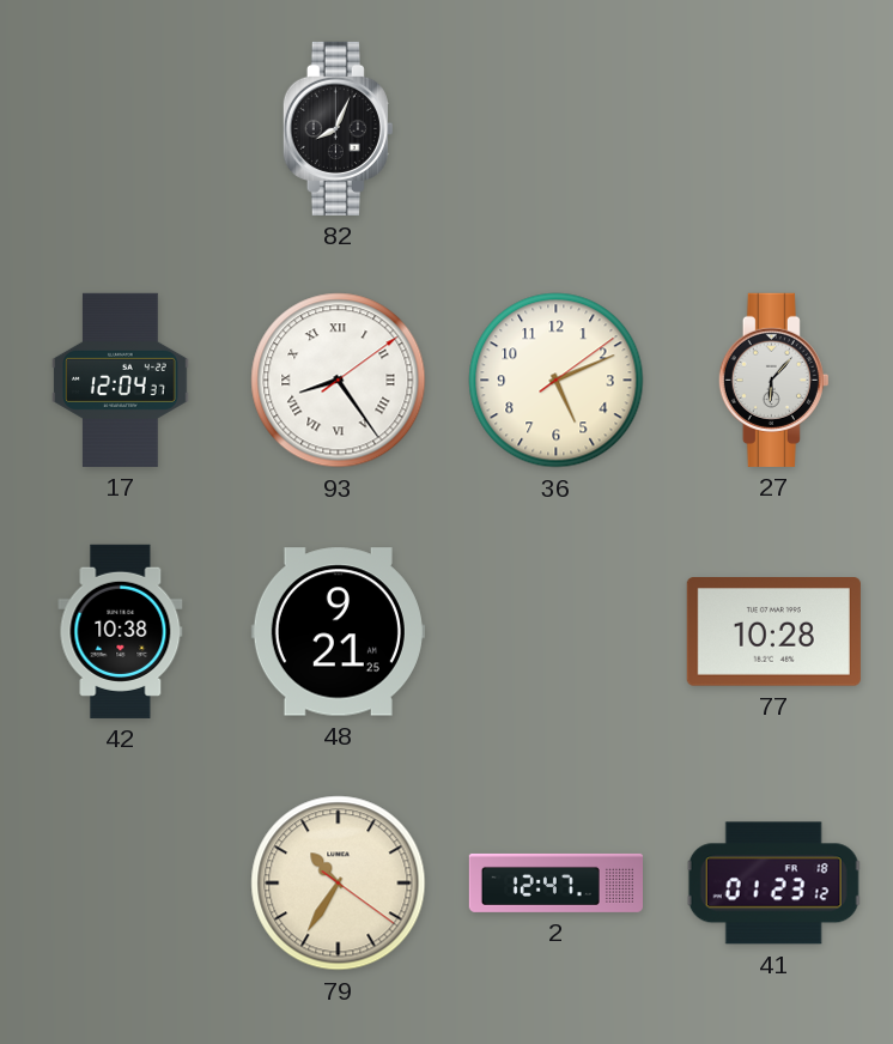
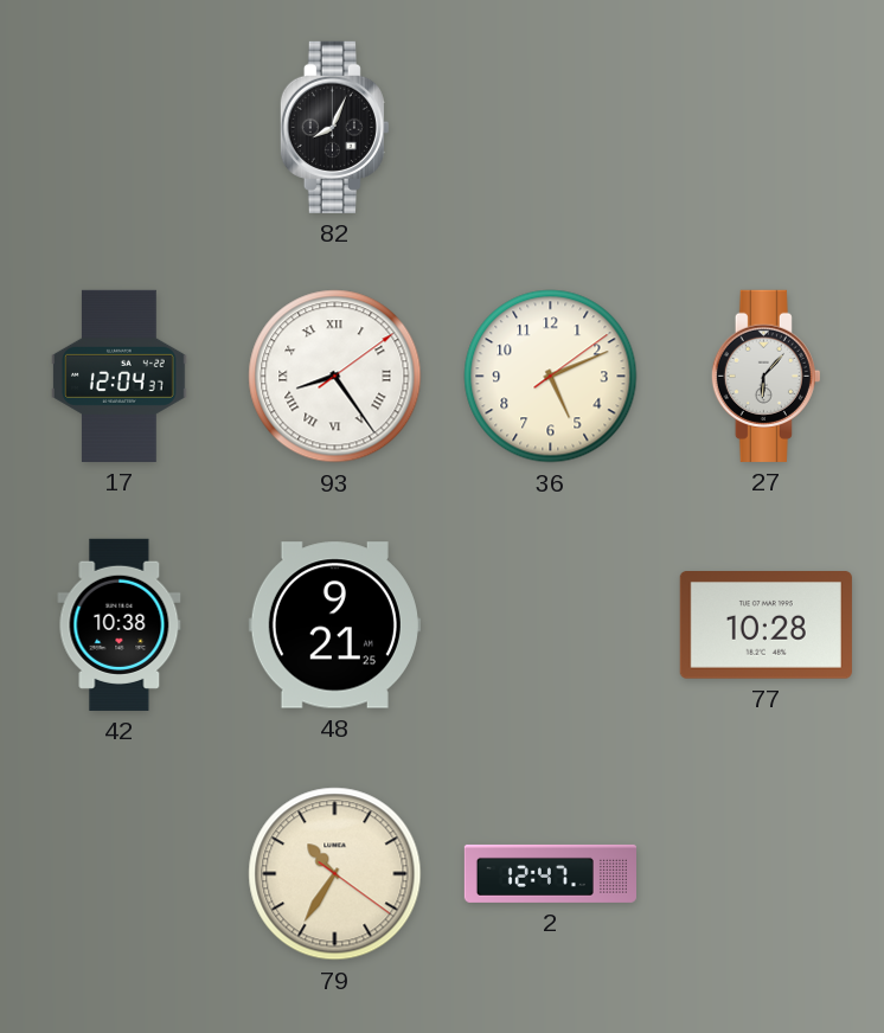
41: 01:23 -> none (773, 884)
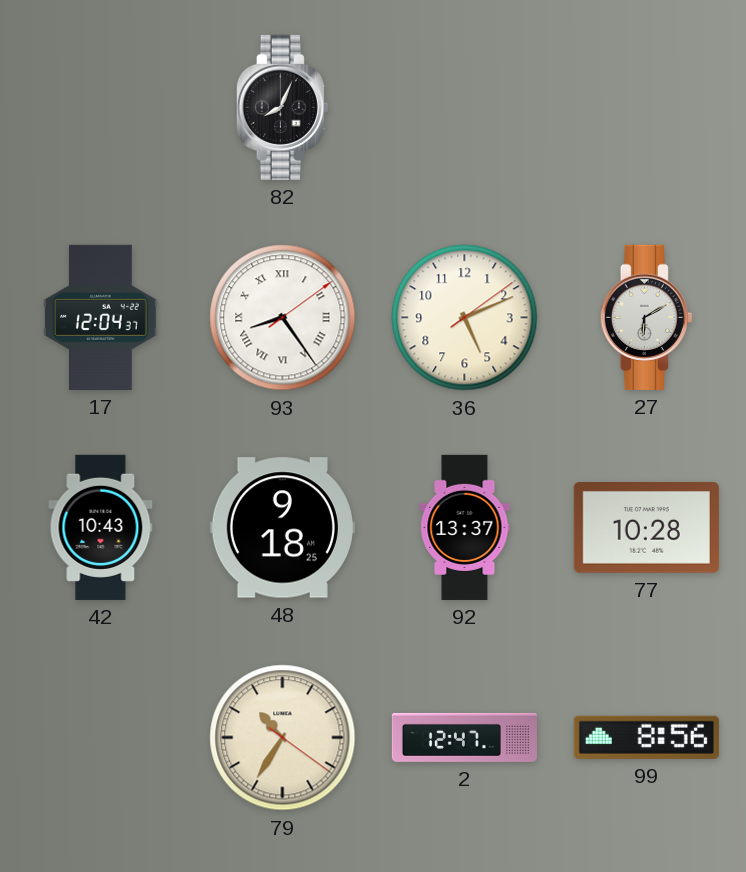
27: 6:07 -> 6:10 (646, 317)
42: 10:38 -> 10:43 (101, 527)
48: 9:21 -> 9:18 (282, 528)
92: none -> 13:37 (465, 527)
99: none -> 8:56 (646, 737)
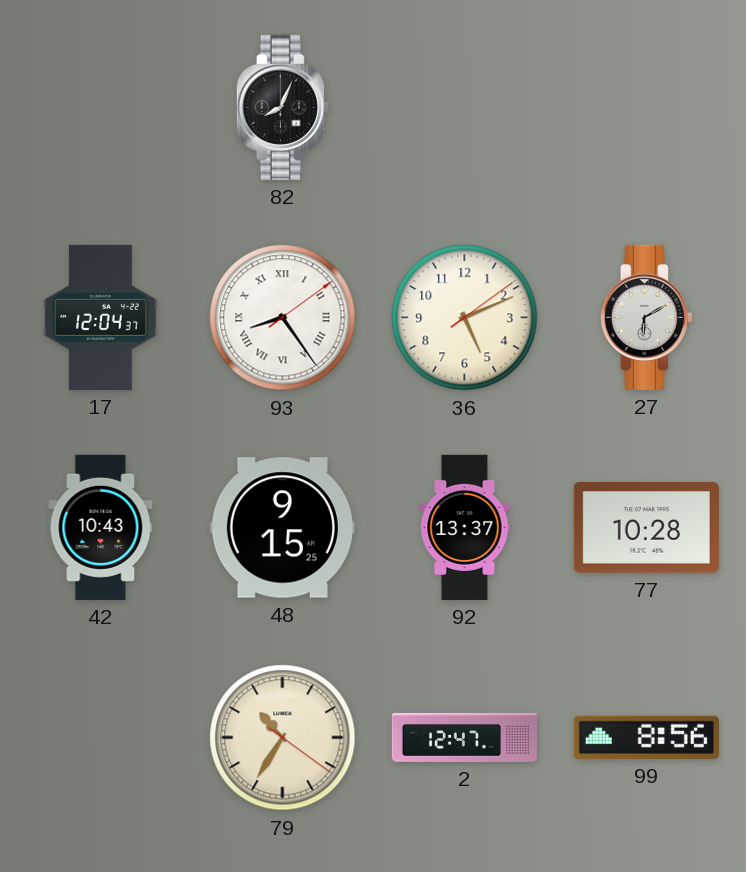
48: 9:18 -> 9:15 (282, 528)
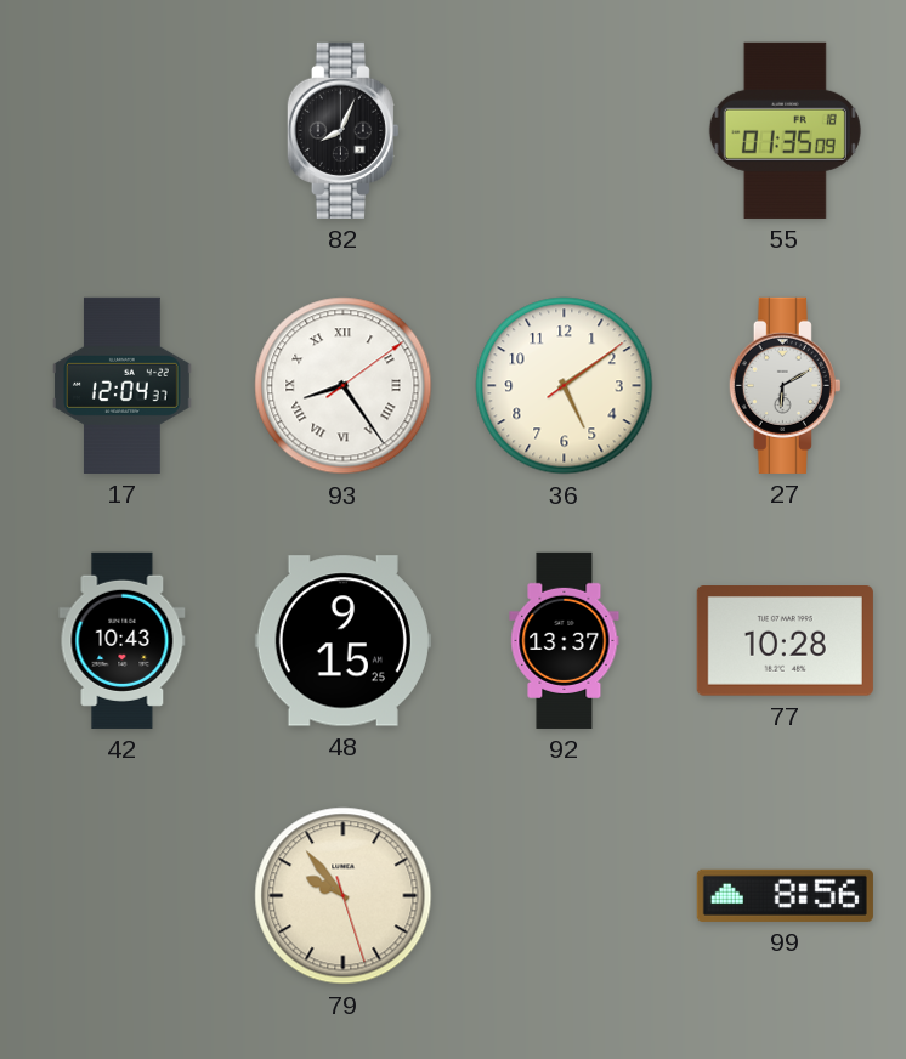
55: none -> 01:35 (785, 130)
36: 5:11 -> 5:09 (565, 386)
79: 10:35 -> 9:53 (344, 896)
2: 12:47 -> none (464, 737)
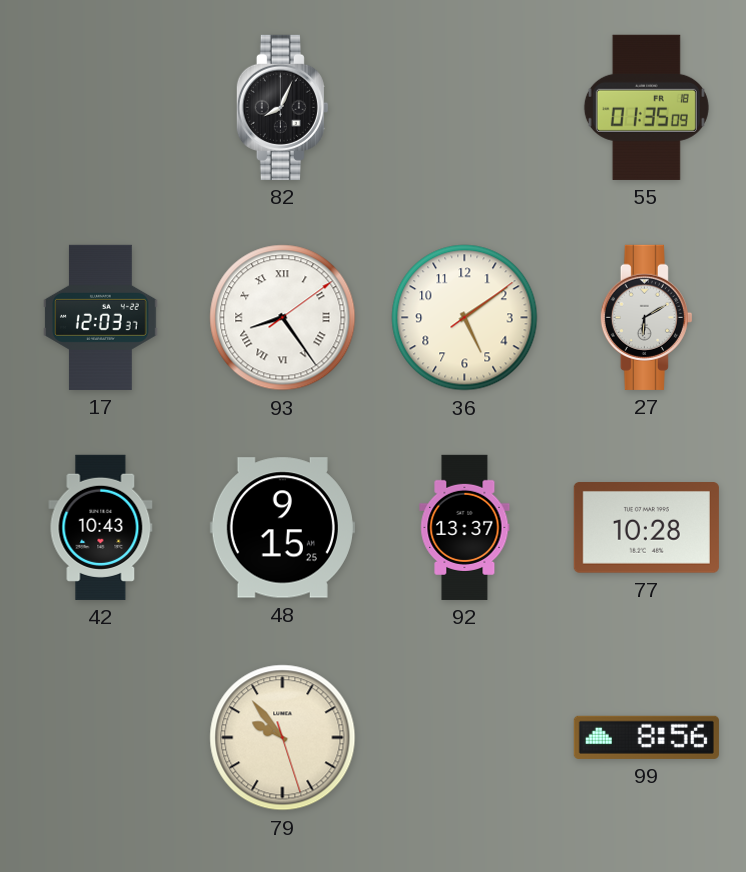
17: 12:04 -> 12:03 (101, 317)
